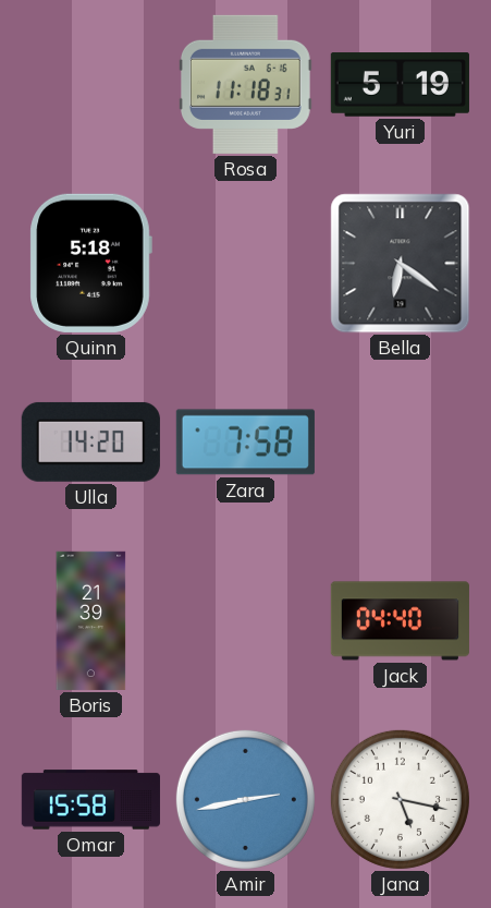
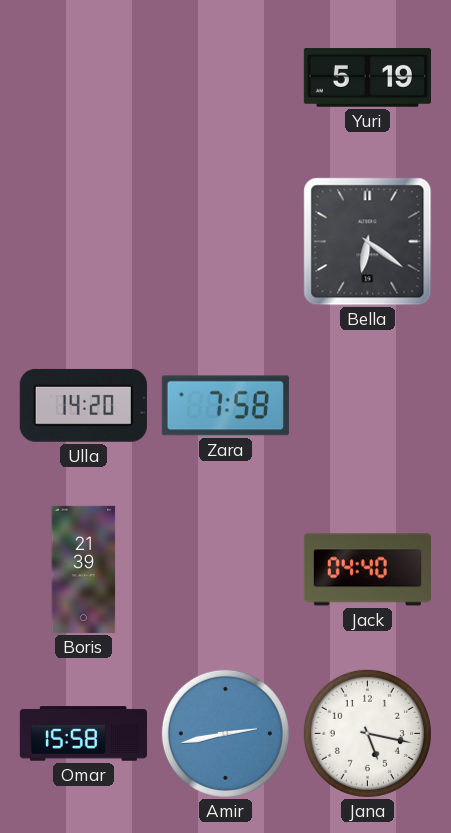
Rosa: 11:18 -> none (245, 84)
Quinn: 5:18 -> none (90, 263)
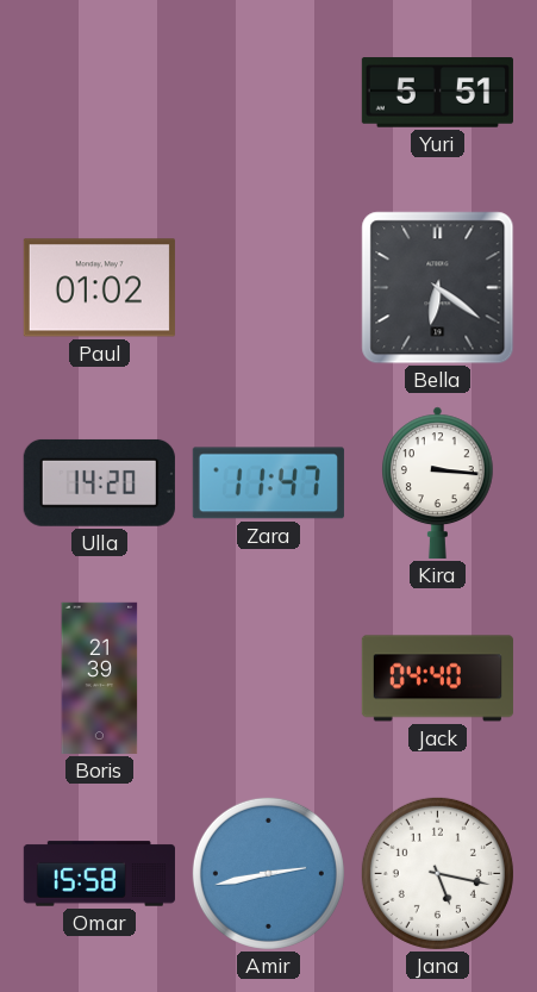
Yuri: 5:19 -> 5:51 (437, 93)
Paul: none -> 01:02 (99, 288)
Zara: 7:58 -> 11:47 (268, 483)
Kira: none -> 3:16 (438, 482)
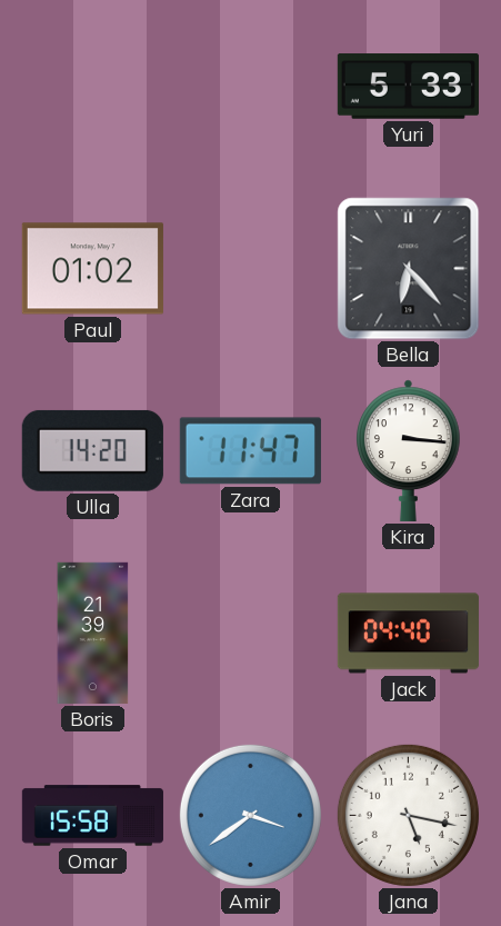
Yuri: 5:51 -> 5:33 (408, 87)
Bella: 6:21 -> 6:23 (409, 269)
Amir: 2:43 -> 3:39 (250, 815)
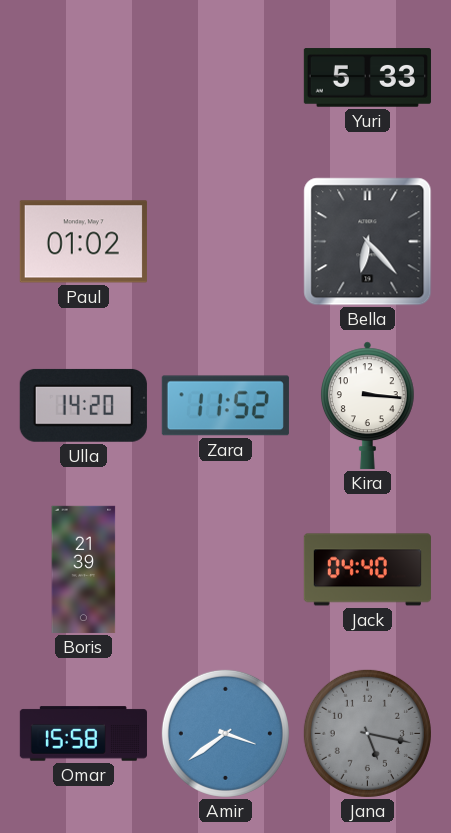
Zara: 11:47 -> 11:52 (225, 406)
Jana dial: white -> grey (367, 733)
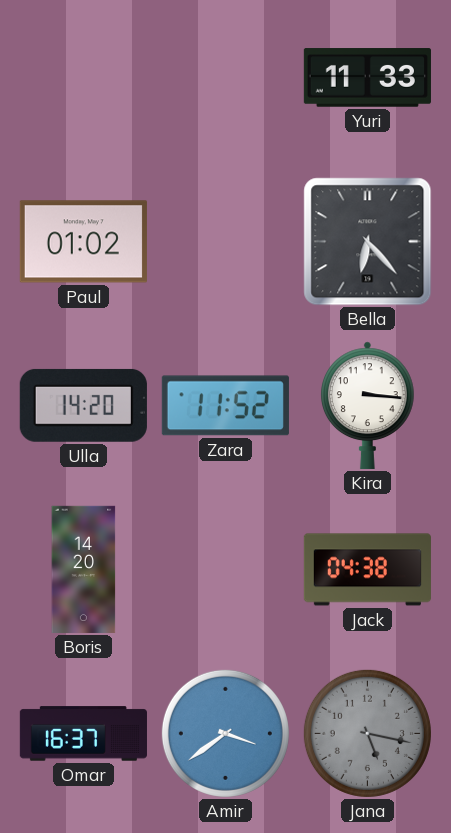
Yuri: 5:33 -> 11:33 (367, 78)
Boris: 21:39 -> 14:20 (84, 569)
Jack: 04:40 -> 04:38 (367, 570)
Omar: 15:58 -> 16:37 (83, 734)
